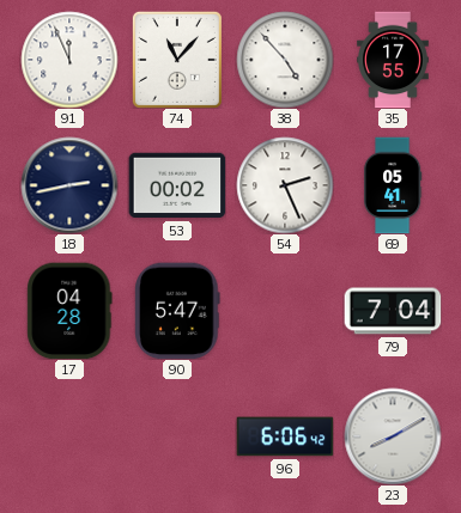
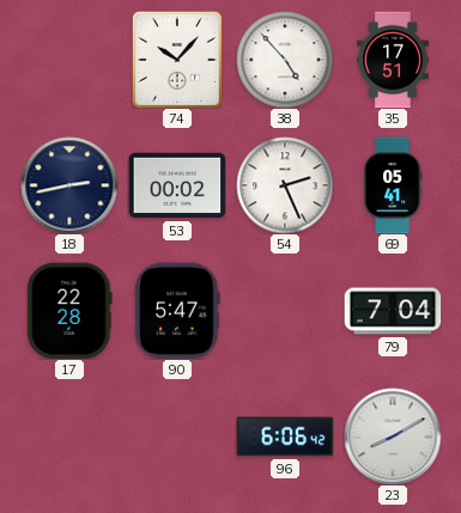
91: 11:56 -> none (69, 60)
74: 11:07 -> 10:07 (177, 60)
35: 17:55 -> 17:51 (393, 60)
17: 04:28 -> 22:28 (69, 311)
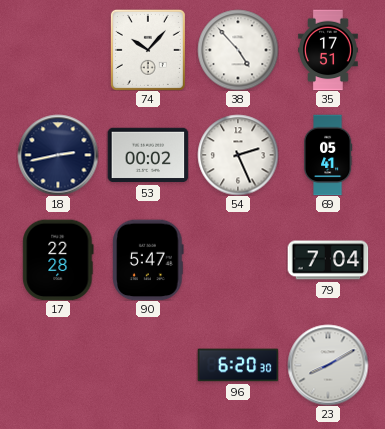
96: 6:06 -> 6:20 (238, 365)
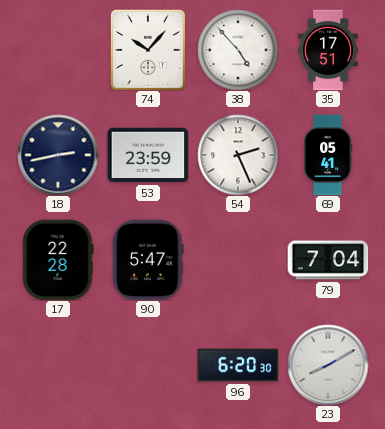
53: 00:02 -> 23:59 (148, 155)
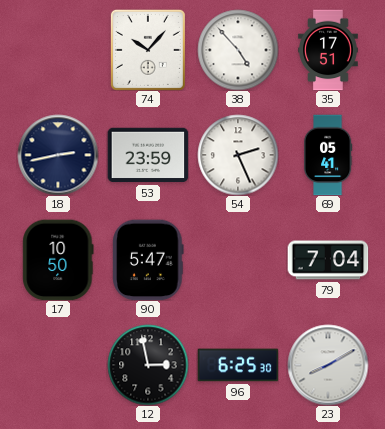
17: 22:28 -> 10:50 (58, 260)
12: none -> 2:58 (148, 365)
96: 6:20 -> 6:25 (238, 365)
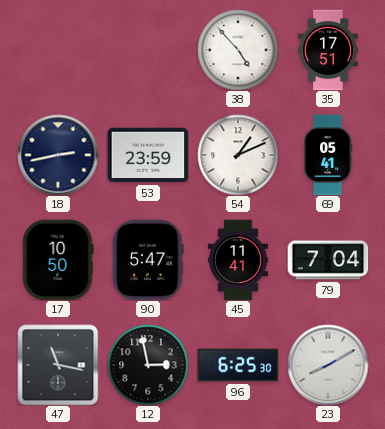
74: 10:07 -> none (148, 50)
54: 2:26 -> 1:11 (238, 155)
45: none -> 11:41 (238, 260)
47: none -> 11:17 (58, 365)
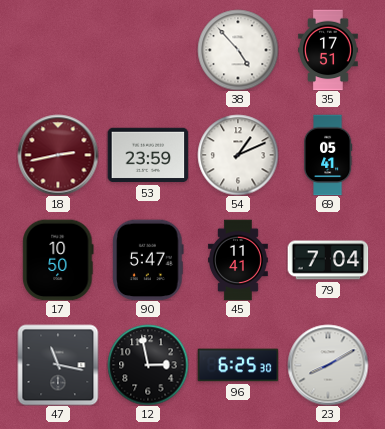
18 dial: navy -> burgundy (58, 155)
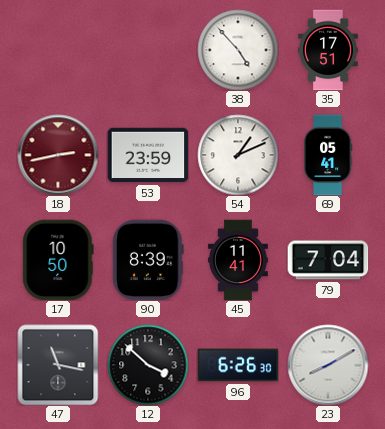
90: 5:47 -> 8:39 (148, 260)
12: 2:58 -> 3:52 (148, 365)
96: 6:25 -> 6:26 (238, 365)
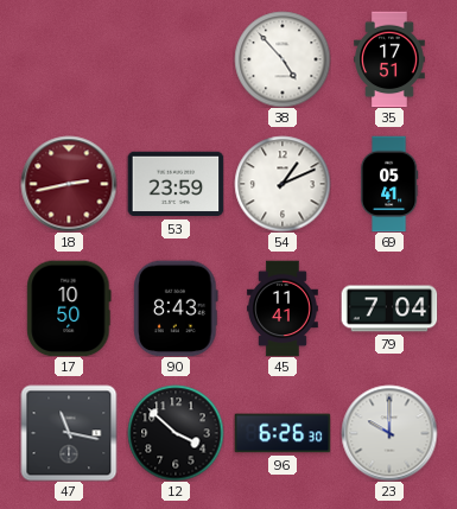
90: 8:39 -> 8:43 (176, 308)
23: 8:10 -> 10:00 (389, 433)
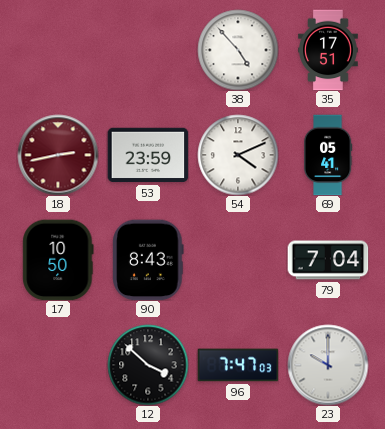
54: 1:11 -> 4:11 (238, 155)
45: 11:41 -> none (283, 308)
47: 11:17 -> none (69, 433)
96: 6:26 -> 7:47 (238, 365)
